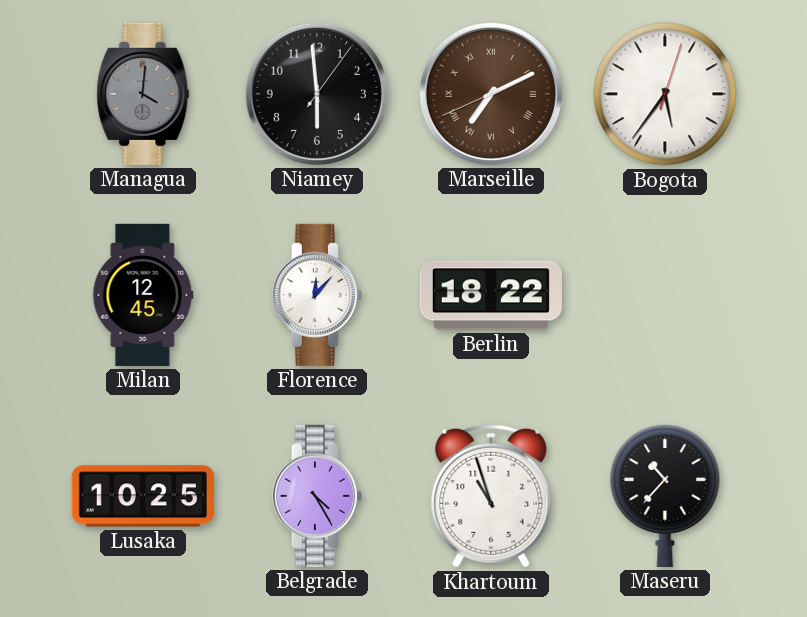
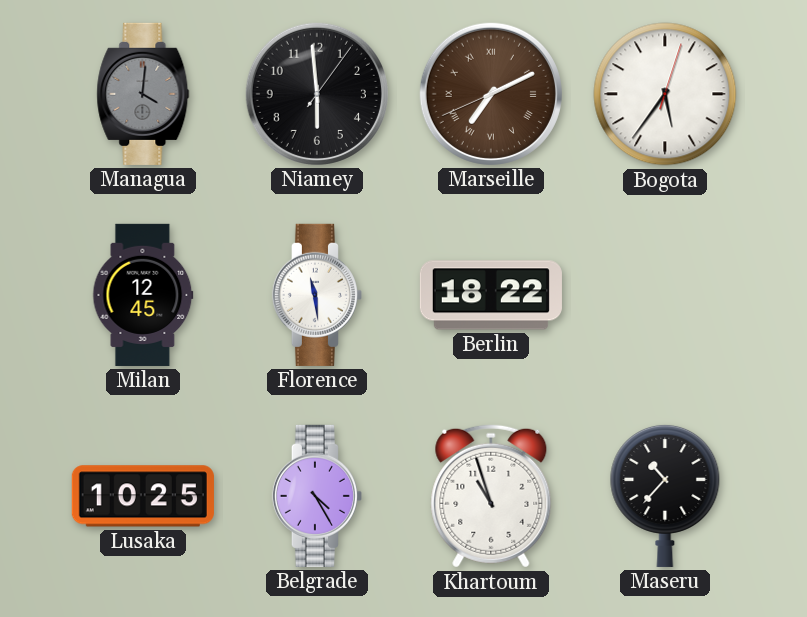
Florence: 12:07 -> 11:29 (317, 295)
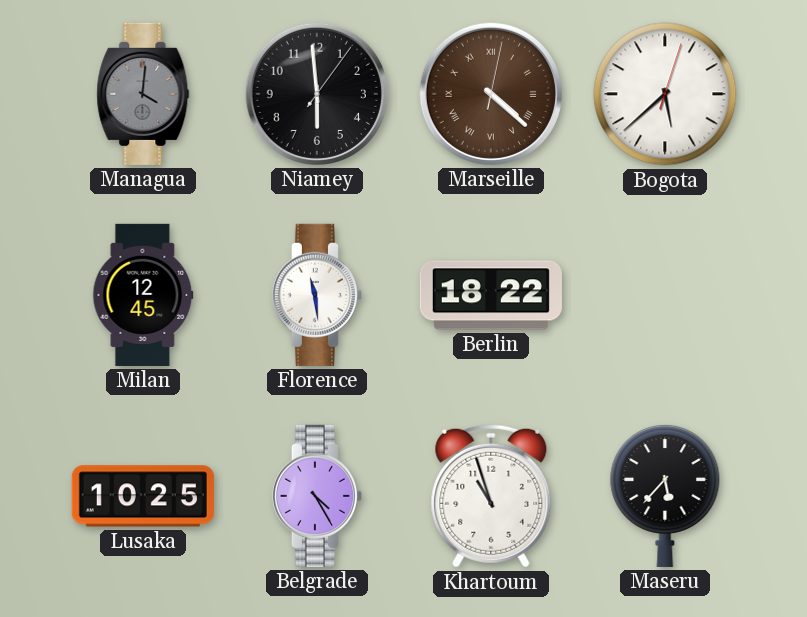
Marseille: 7:10 -> 4:22 (491, 94)
Bogota: 5:36 -> 5:38 (665, 94)
Maseru: 10:37 -> 5:37 (665, 495)
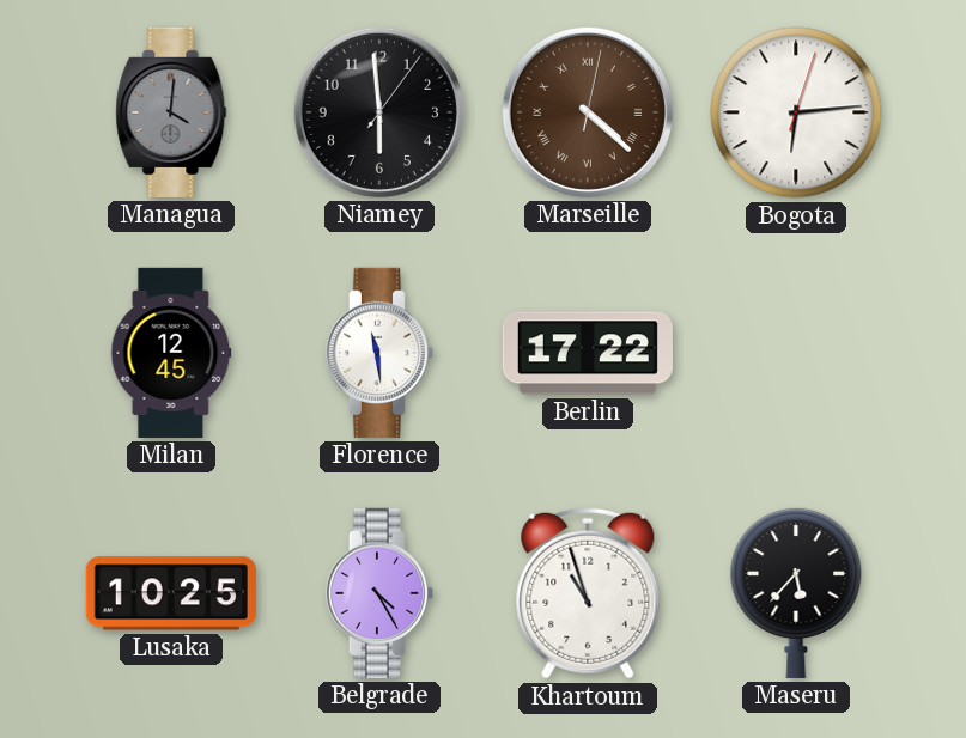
Bogota: 5:38 -> 6:14 (796, 112)
Berlin: 18:22 -> 17:22 (588, 353)
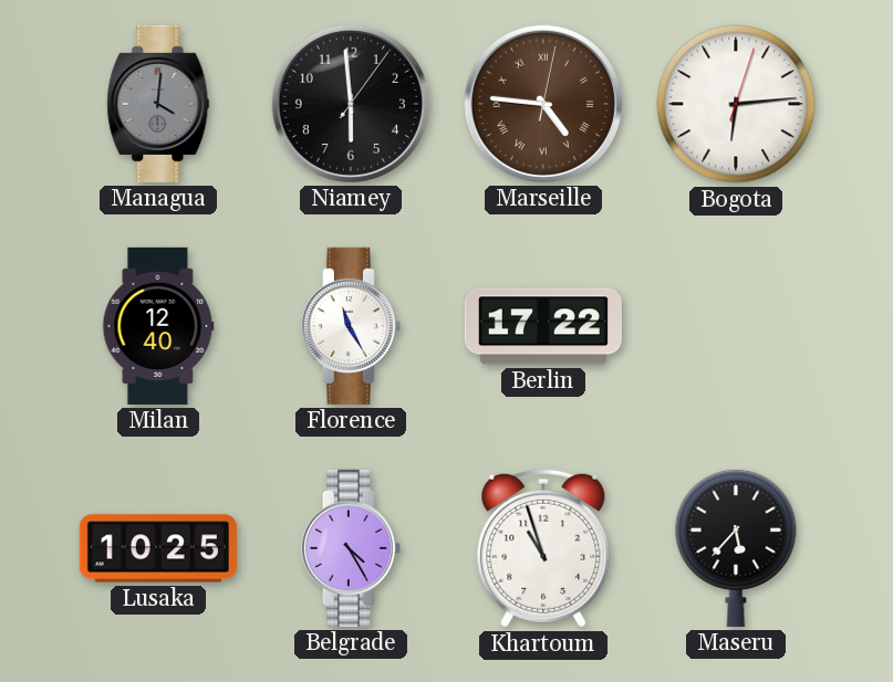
Marseille: 4:22 -> 4:46 (543, 104)
Milan: 12:45 -> 12:40 (158, 326)
Florence: 11:29 -> 11:25 (351, 326)
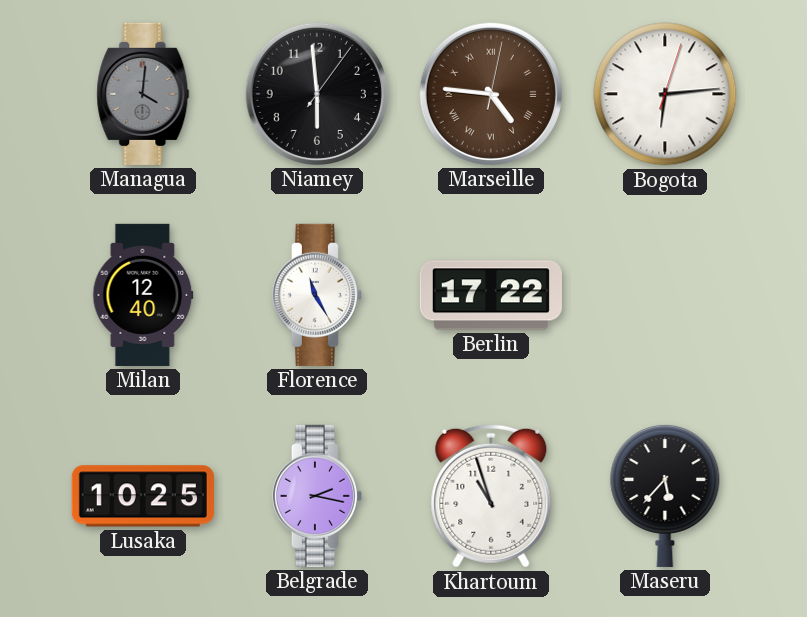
Belgrade: 4:25 -> 2:17 (317, 496)
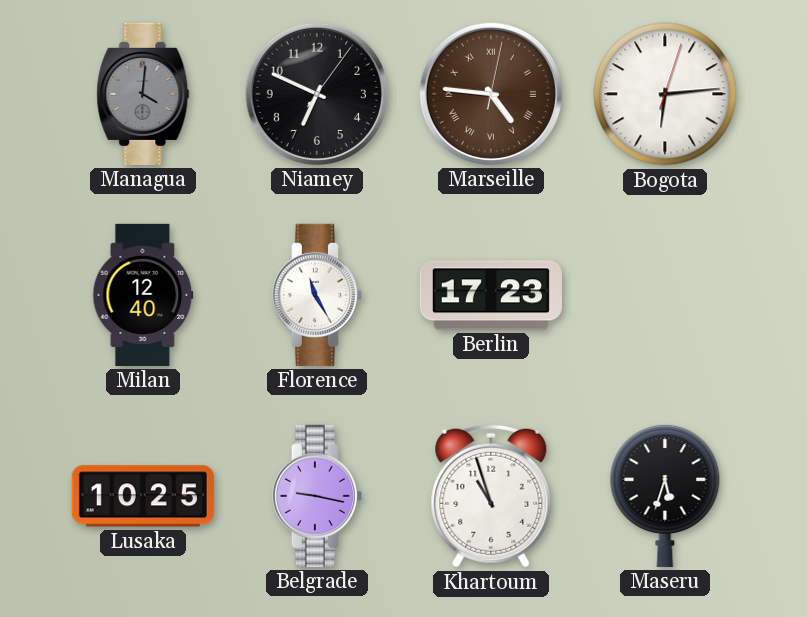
Niamey: 5:59 -> 6:49 (317, 94)
Berlin: 17:22 -> 17:23 (491, 295)
Belgrade: 2:17 -> 9:17 (317, 496)
Maseru: 5:37 -> 5:33 (665, 495)
